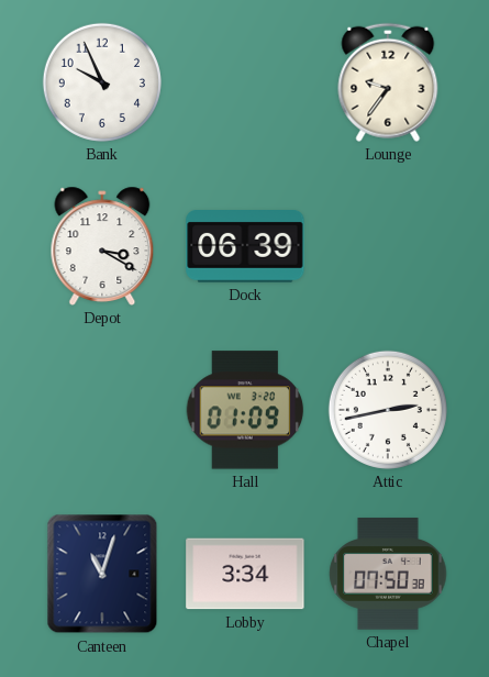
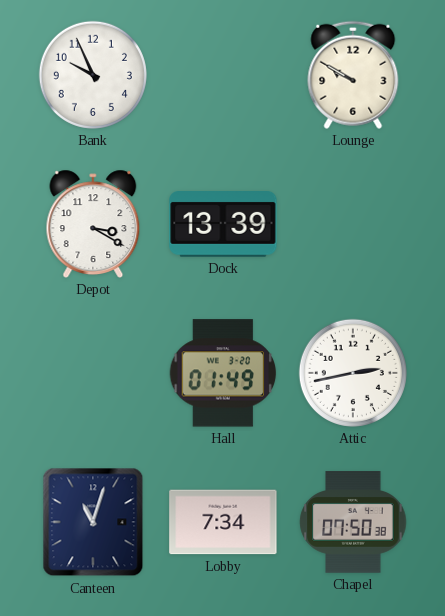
Lounge: 9:36 -> 9:50 (353, 75)
Dock: 06:39 -> 13:39 (223, 225)
Hall: 01:09 -> 01:49 (223, 373)
Lobby: 3:34 -> 7:34 (223, 522)
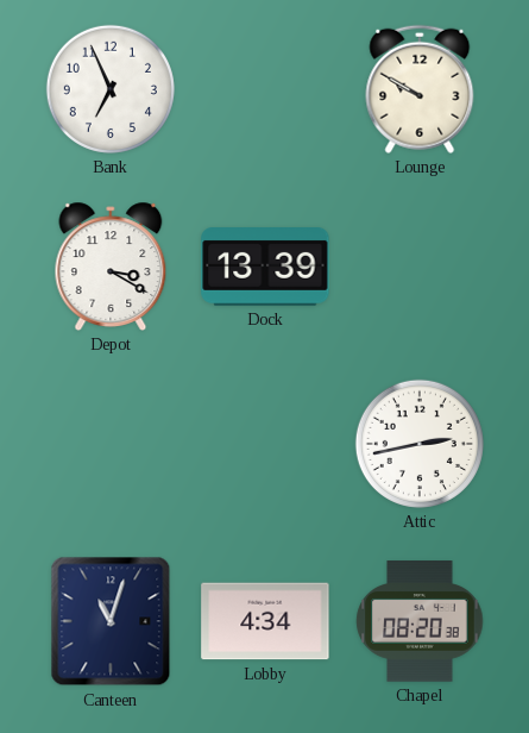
Bank: 9:56 -> 6:56 (111, 89)
Hall: 01:49 -> none (223, 373)
Lobby: 7:34 -> 4:34 (265, 621)
Chapel: 07:50 -> 08:20 (420, 621)
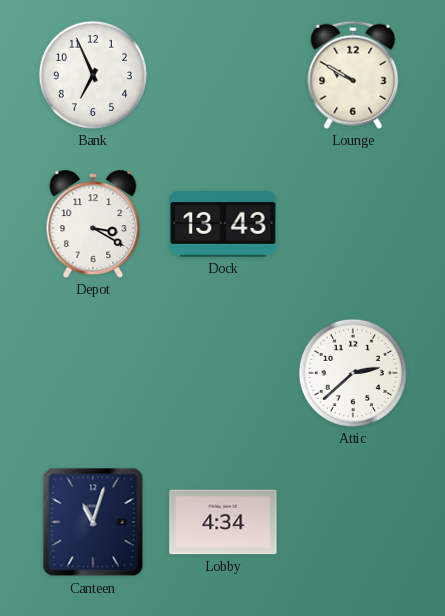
Dock: 13:39 -> 13:43 (223, 225)
Attic: 2:43 -> 2:38 (353, 373)
Chapel: 08:20 -> none (420, 621)
